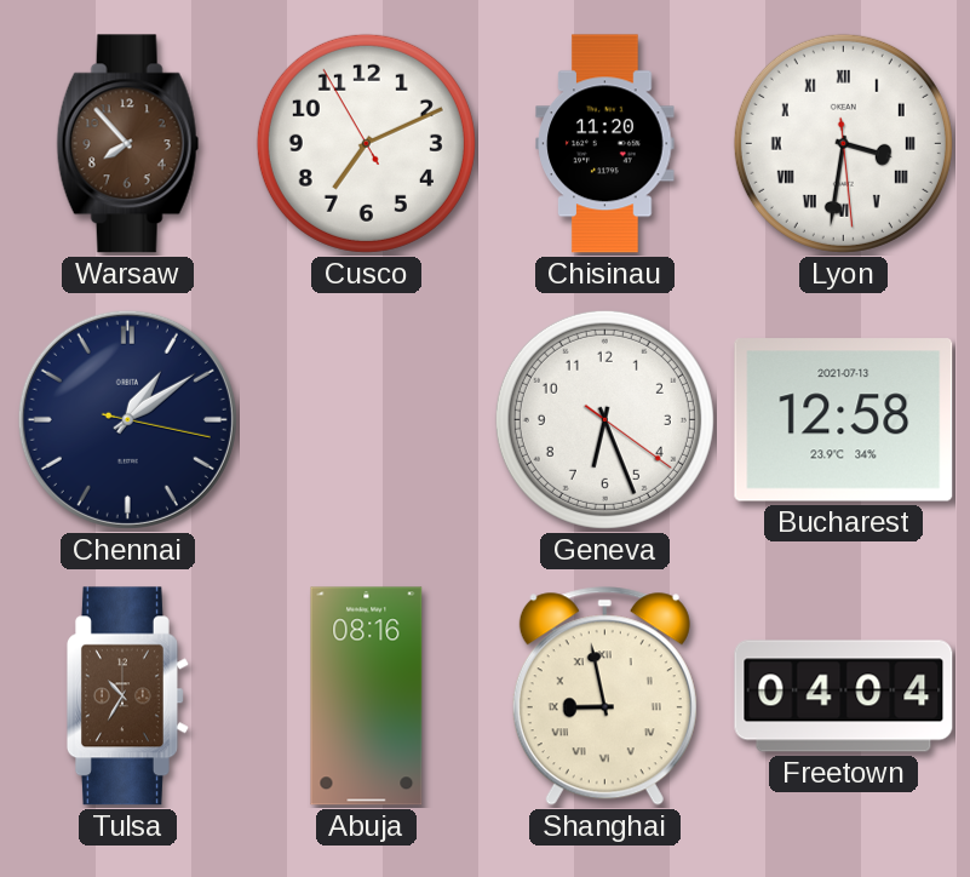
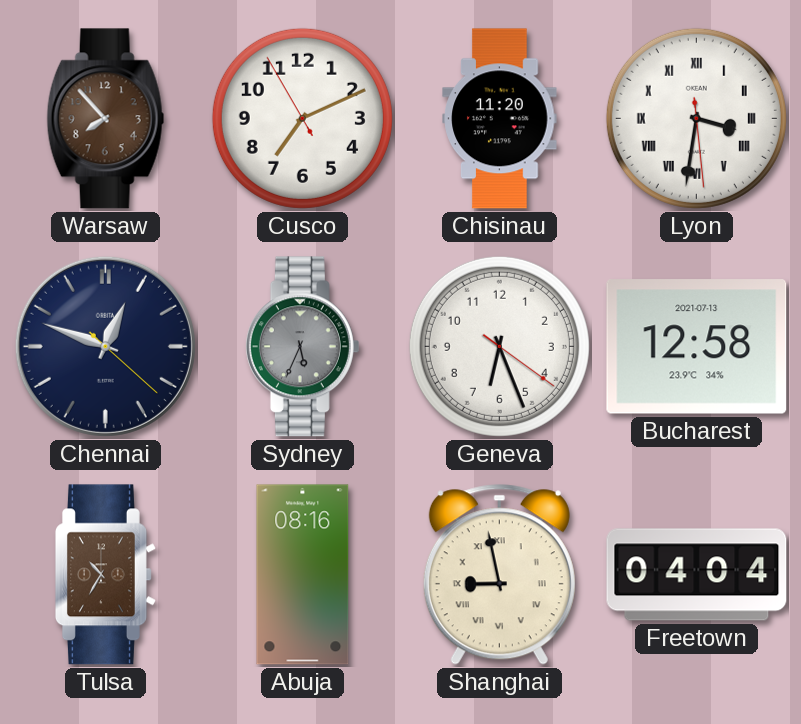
Chennai: 1:09 -> 12:48 (105, 346)
Sydney: none -> 5:34 (302, 347)
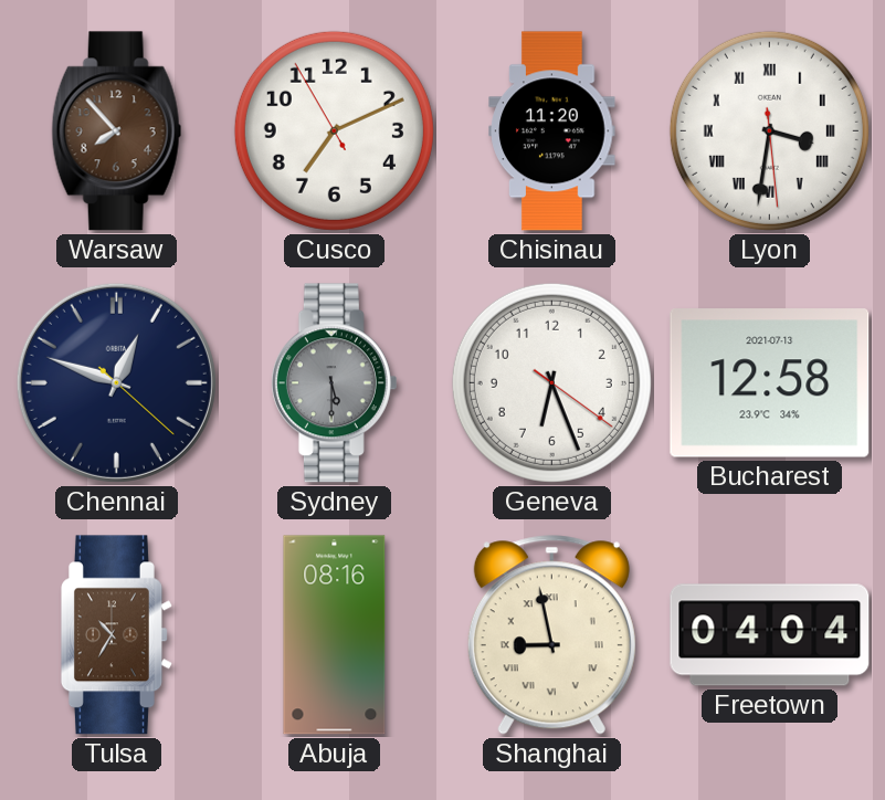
Sydney: 5:34 -> 5:30 (334, 383)
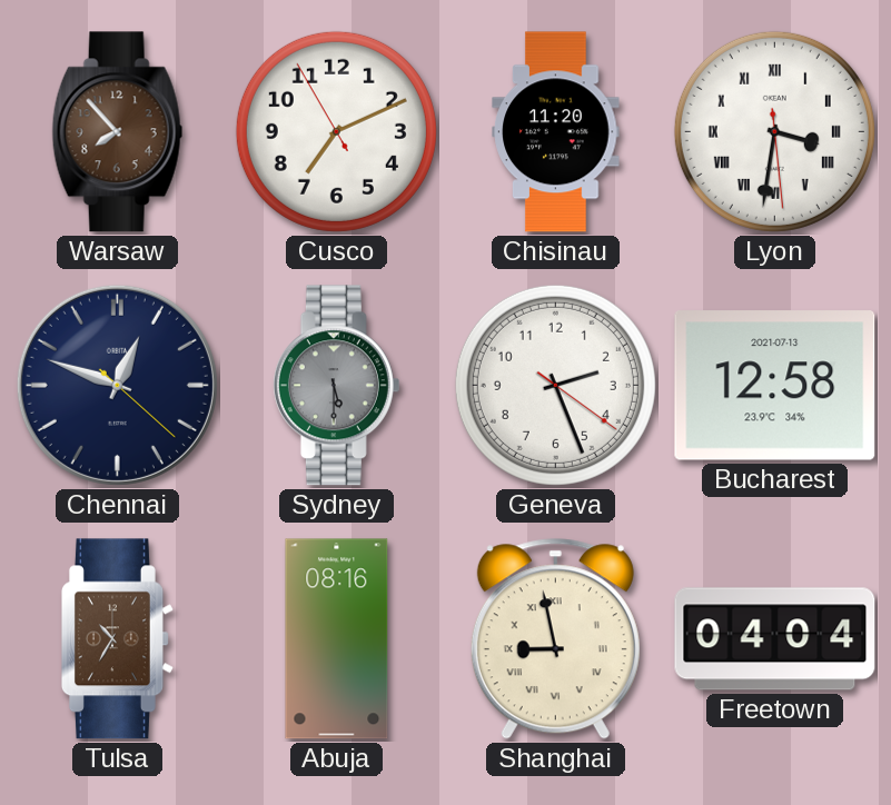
Geneva: 6:26 -> 2:26 (555, 385)
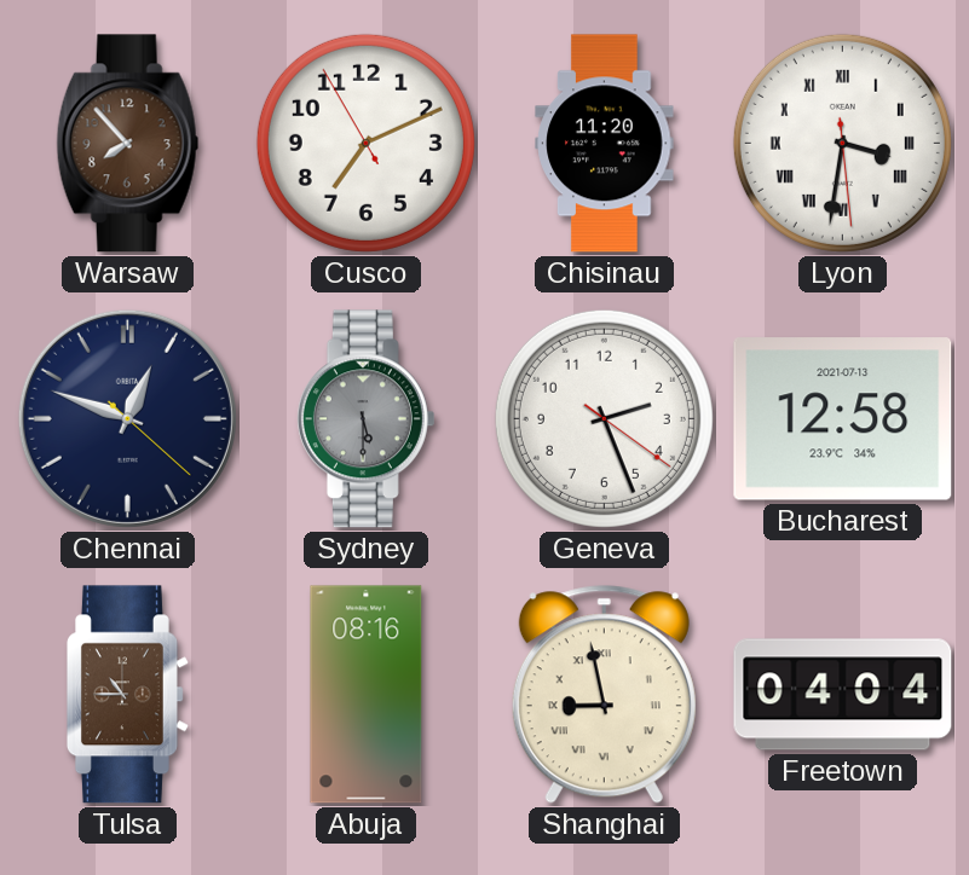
Tulsa: 10:35 -> 10:45 (127, 695)
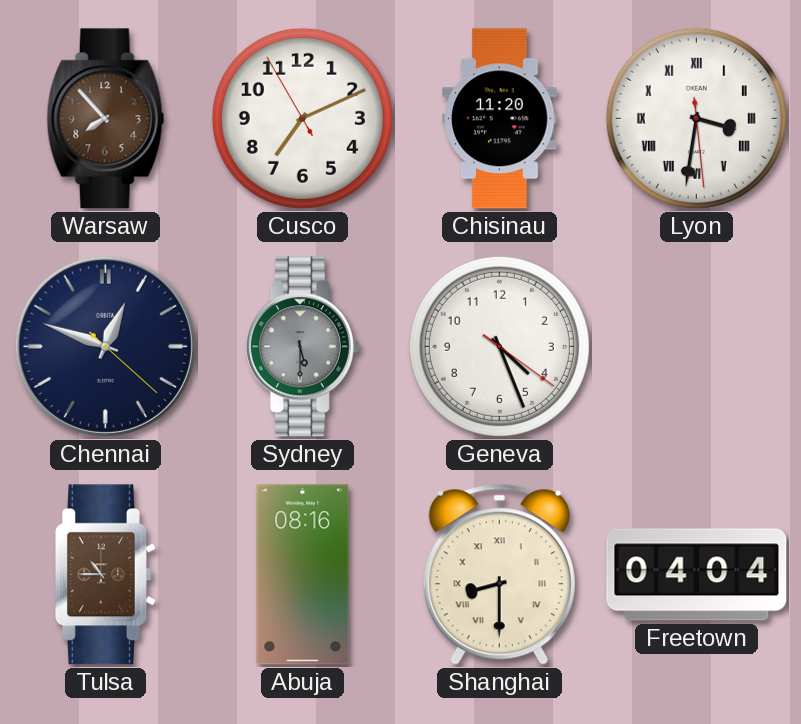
Geneva: 2:26 -> 4:26 (499, 346)
Bucharest: 12:58 -> none (843, 419)
Shanghai: 8:58 -> 8:30 (499, 575)
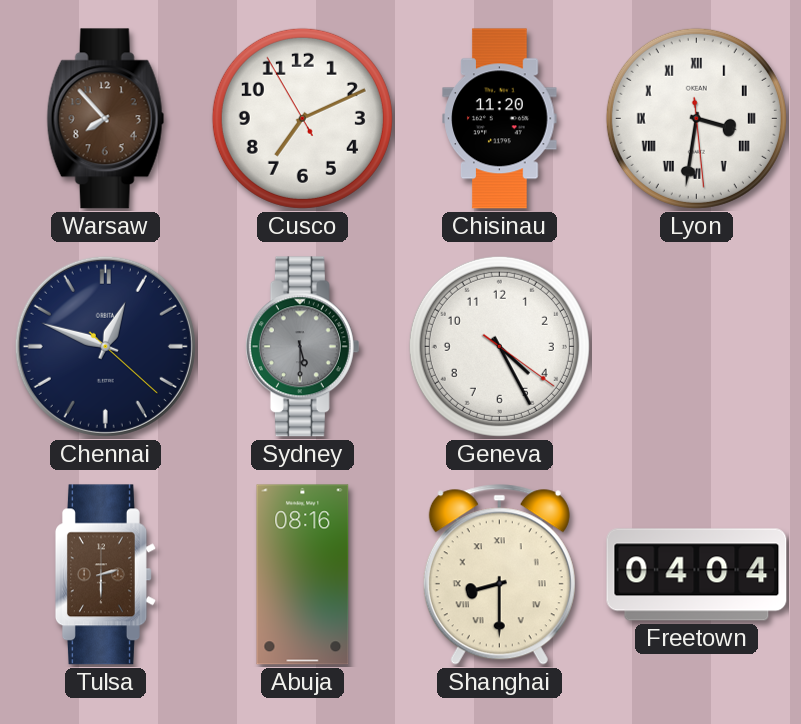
Geneva: 4:26 -> 4:25 (499, 346)
Tulsa: 10:45 -> 2:30 (105, 575)
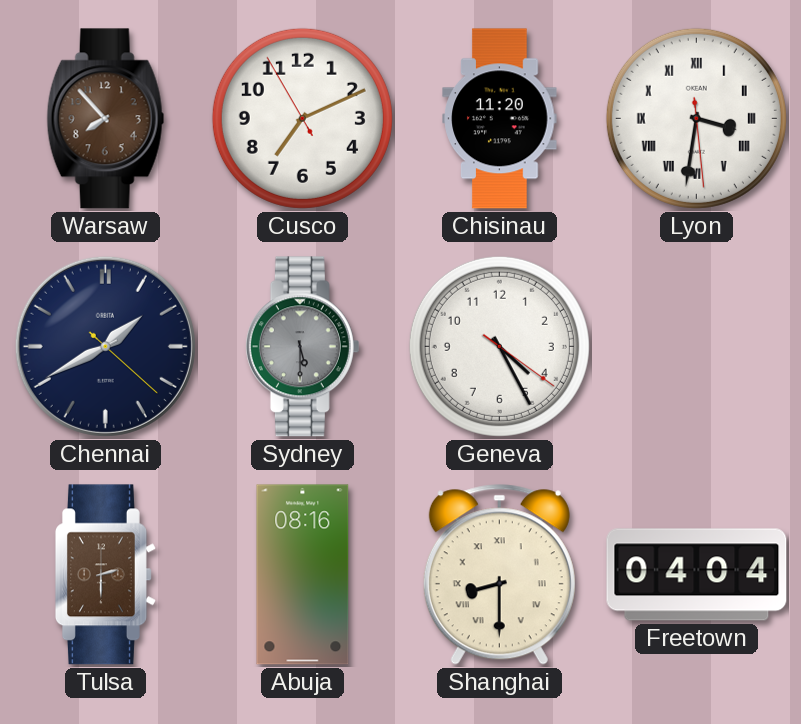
Chennai: 12:48 -> 1:40 (105, 346)
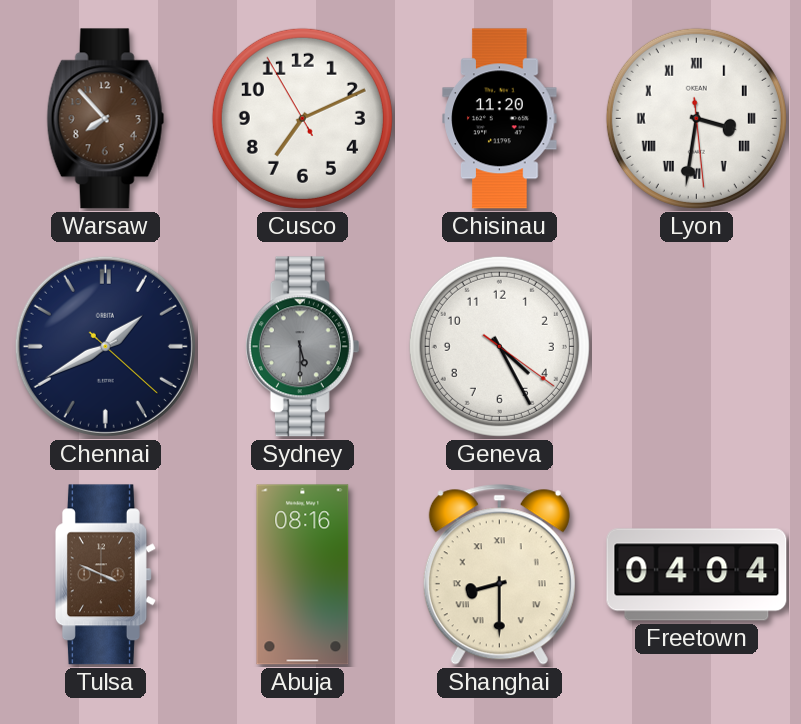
Tulsa: 2:30 -> 3:49 (105, 575)
